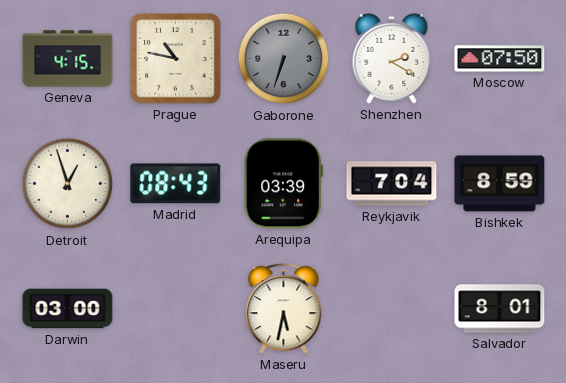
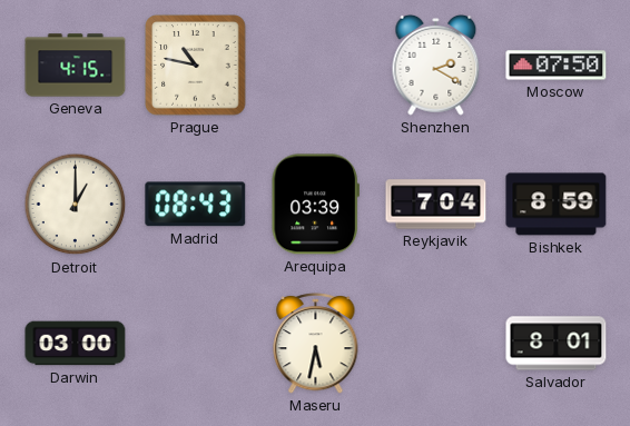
Gaborone: 6:33 -> none (284, 59)
Detroit: 12:57 -> 1:00 (76, 205)
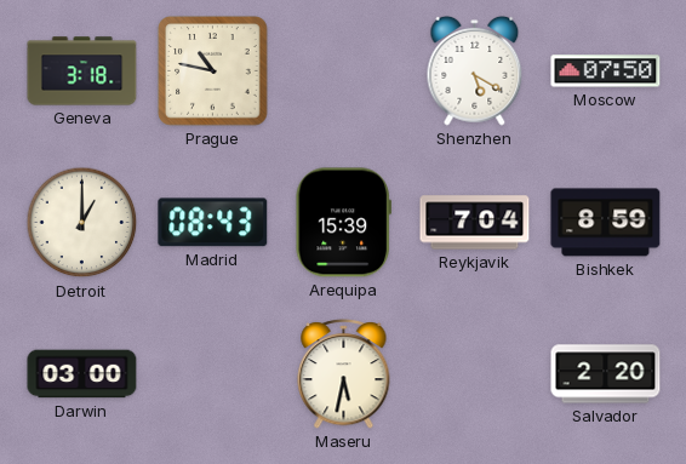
Geneva: 4:15 -> 3:18 (82, 71)
Shenzhen: 2:20 -> 5:20 (475, 70)
Arequipa: 03:39 -> 15:39 (343, 223)
Salvador: 8:01 -> 2:20 (606, 374)
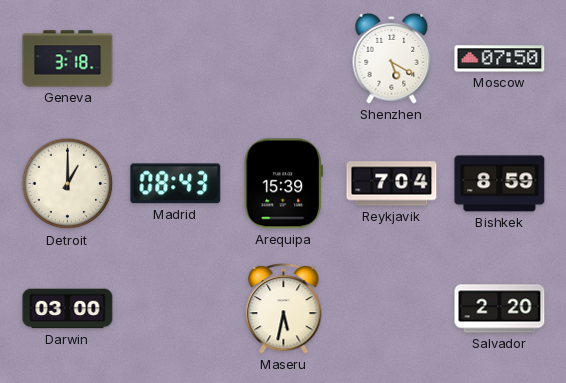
Prague: 10:47 -> none (213, 71)
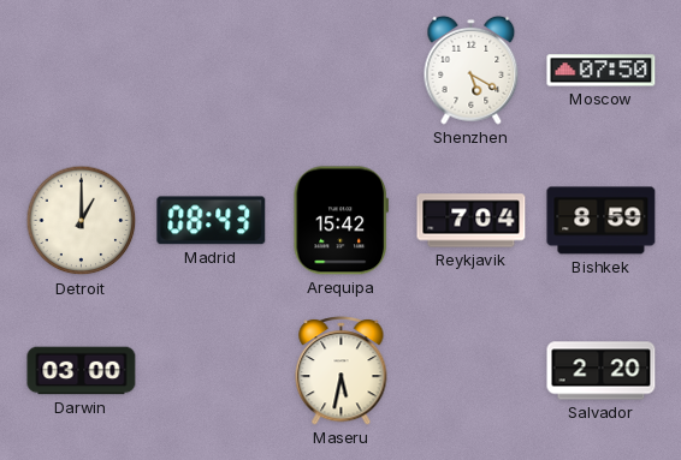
Geneva: 3:18 -> none (68, 59)
Arequipa: 15:39 -> 15:42 (340, 221)
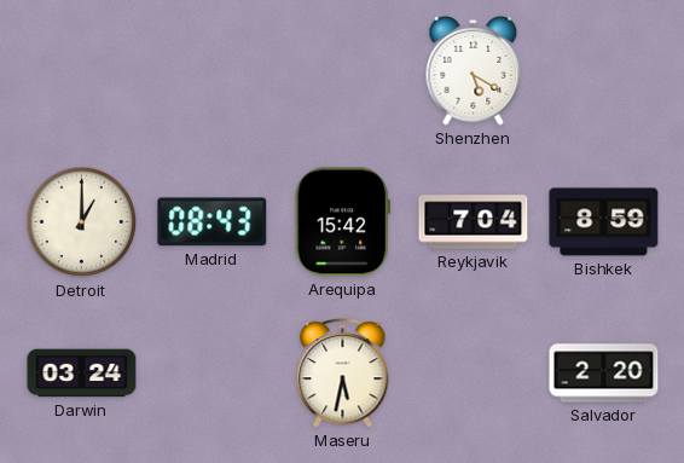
Moscow: 07:50 -> none (602, 71)
Darwin: 03:00 -> 03:24 (82, 374)
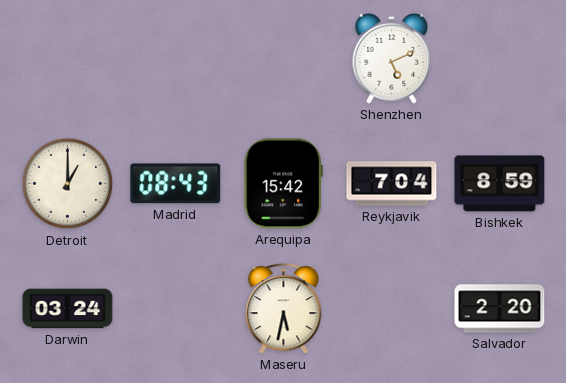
Shenzhen: 5:20 -> 5:11 (392, 58)
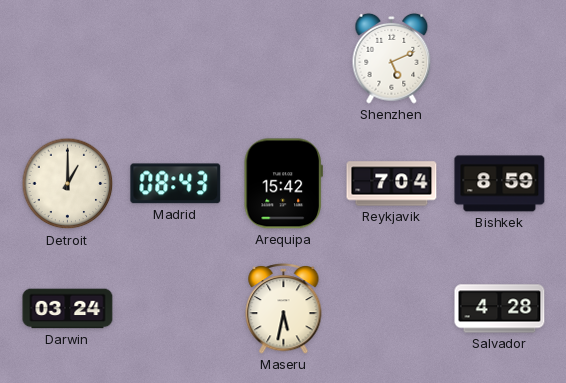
Salvador: 2:20 -> 4:28 (500, 309)
